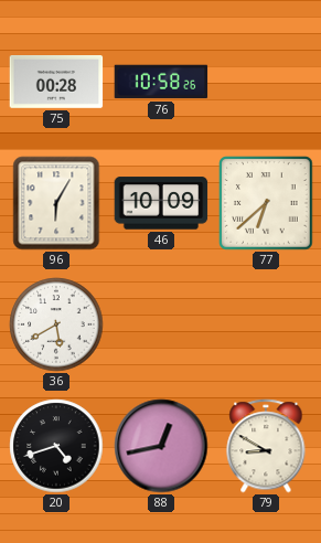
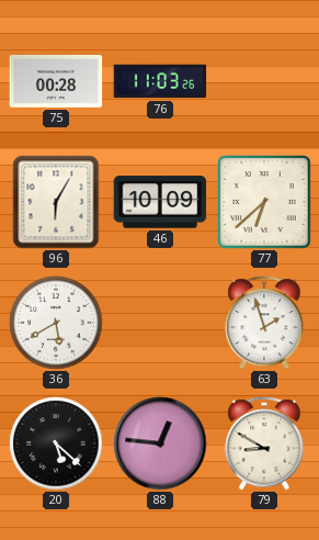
76: 10:58 -> 11:03 (160, 81)
63: none -> 1:57 (264, 323)
20: 4:42 -> 5:22 (56, 443)
88: 12:43 -> 12:46 (160, 443)
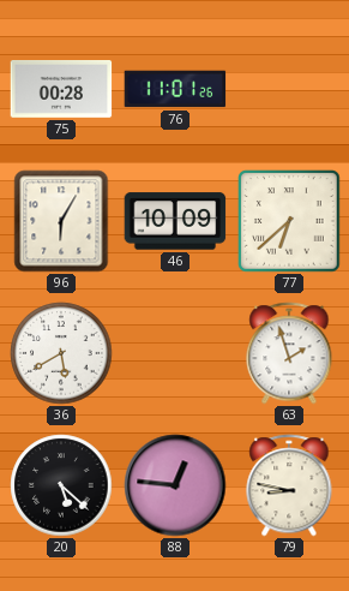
76: 11:03 -> 11:01 (175, 89)
79: 8:50 -> 8:47 (289, 485)
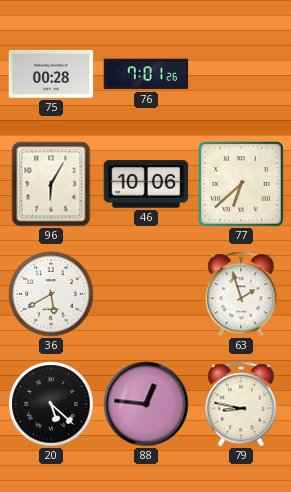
76: 11:01 -> 7:01 (146, 74)
46: 10:09 -> 10:06 (146, 184)
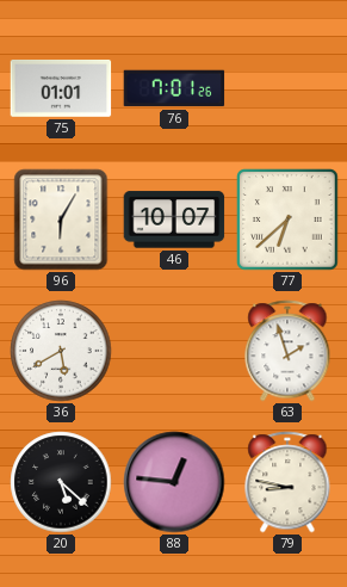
75: 00:28 -> 01:01 (61, 89)
46: 10:06 -> 10:07 (174, 220)
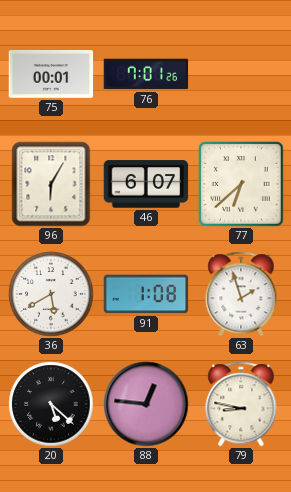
75: 01:01 -> 00:01 (51, 75)
46: 10:07 -> 6:07 (146, 184)
91: none -> 1:08 (146, 294)
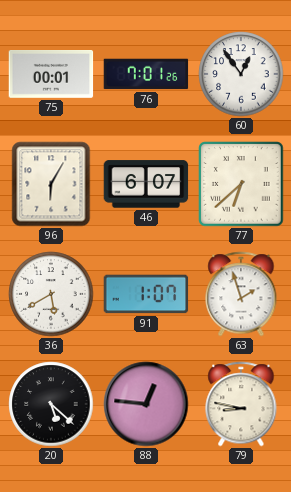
60: none -> 12:54 (241, 74)
91: 1:08 -> 1:07 (146, 294)
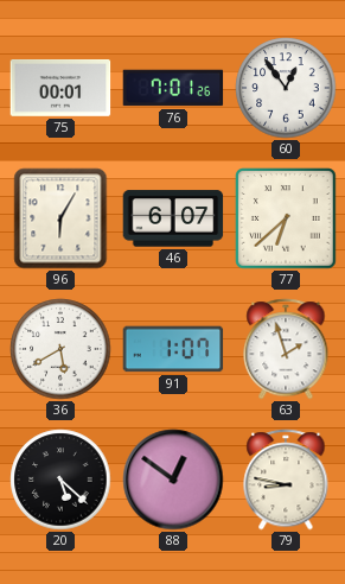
88: 12:46 -> 12:51 (173, 480)
